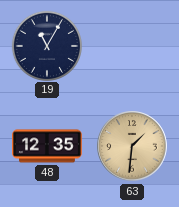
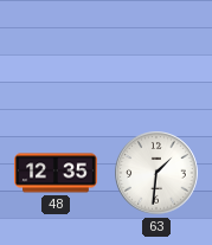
19: 11:05 -> none (46, 45)
63 dial: champagne -> white (156, 173)
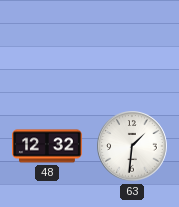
48: 12:35 -> 12:32 (47, 146)
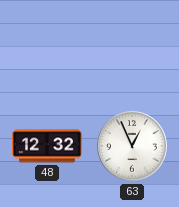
63: 1:31 -> 12:56 (132, 146)
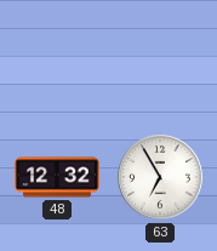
63: 12:56 -> 6:55 (160, 177)
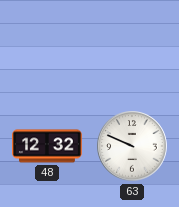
63: 6:55 -> 9:49 (132, 146)
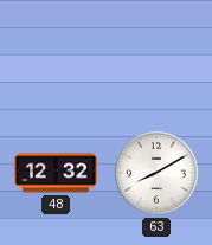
63: 9:49 -> 8:10 (156, 173)
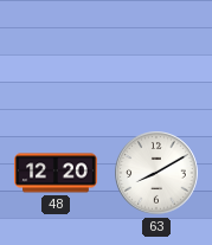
48: 12:32 -> 12:20 (56, 173)
